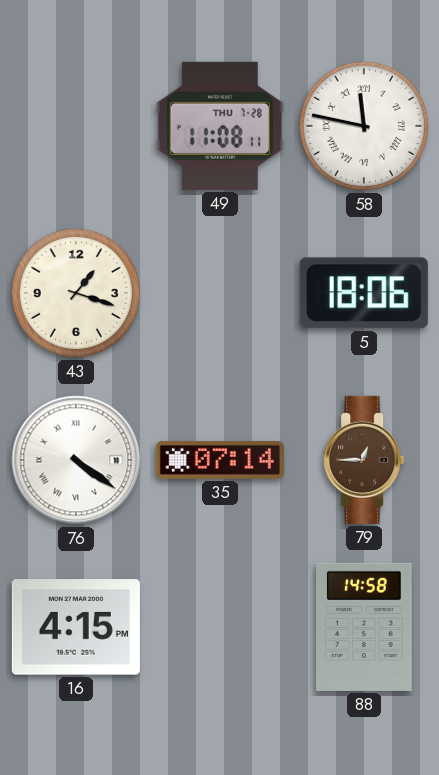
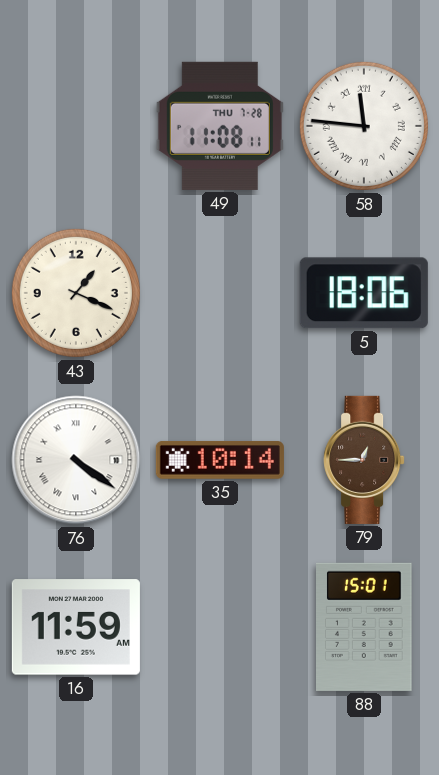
58: 11:47 -> 11:46 (364, 126)
43: 1:18 -> 1:19 (76, 293)
35: 07:14 -> 10:14 (220, 460)
16: 4:15 -> 11:59 (76, 627)
88: 14:58 -> 15:01 (365, 627)
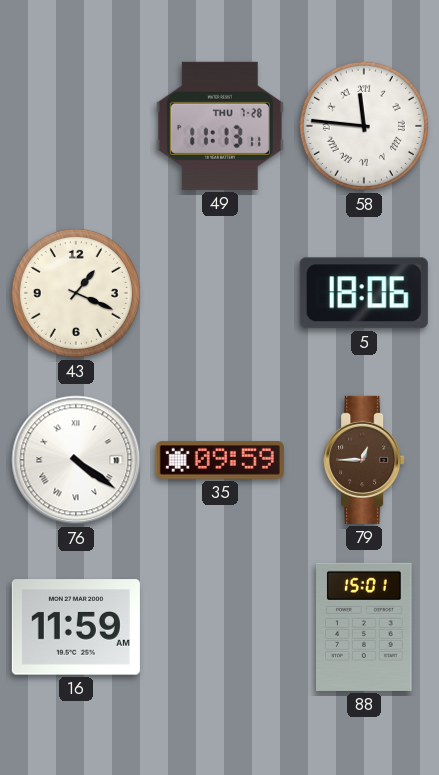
49: 11:08 -> 11:13 (220, 126)
35: 10:14 -> 09:59 (220, 460)
